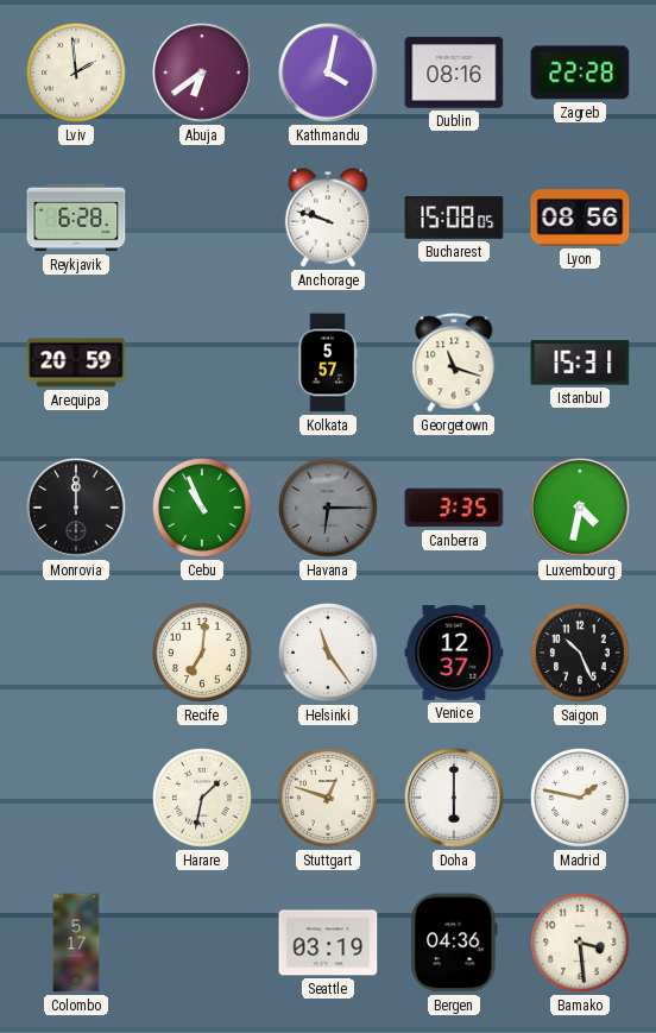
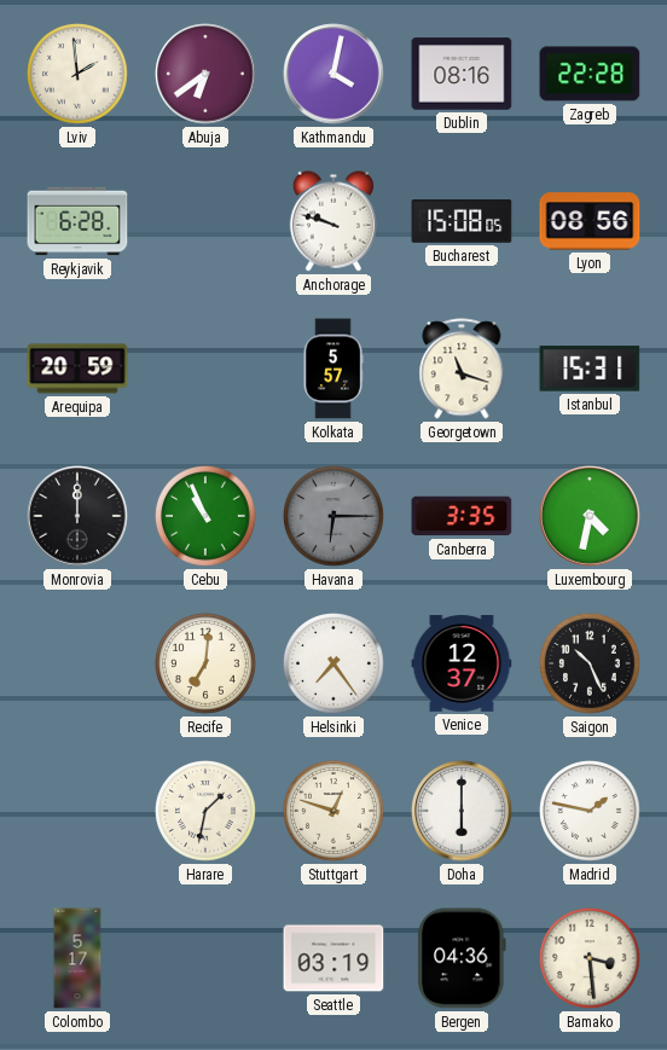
Helsinki: 11:24 -> 7:24 (335, 665)
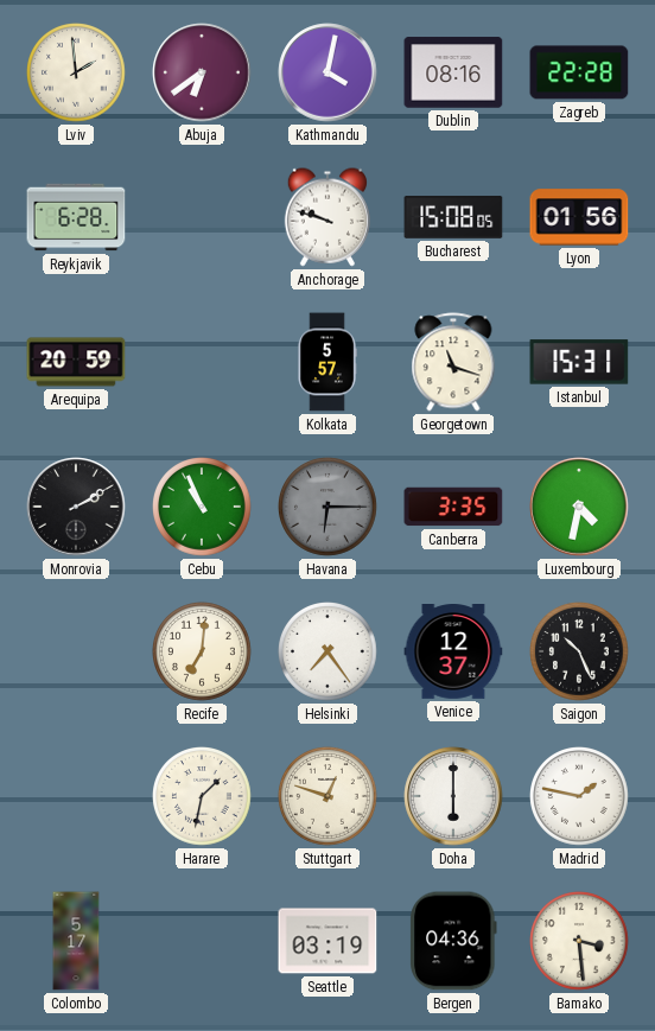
Lyon: 08:56 -> 01:56 (579, 217)
Monrovia: 12:00 -> 2:10 (76, 507)
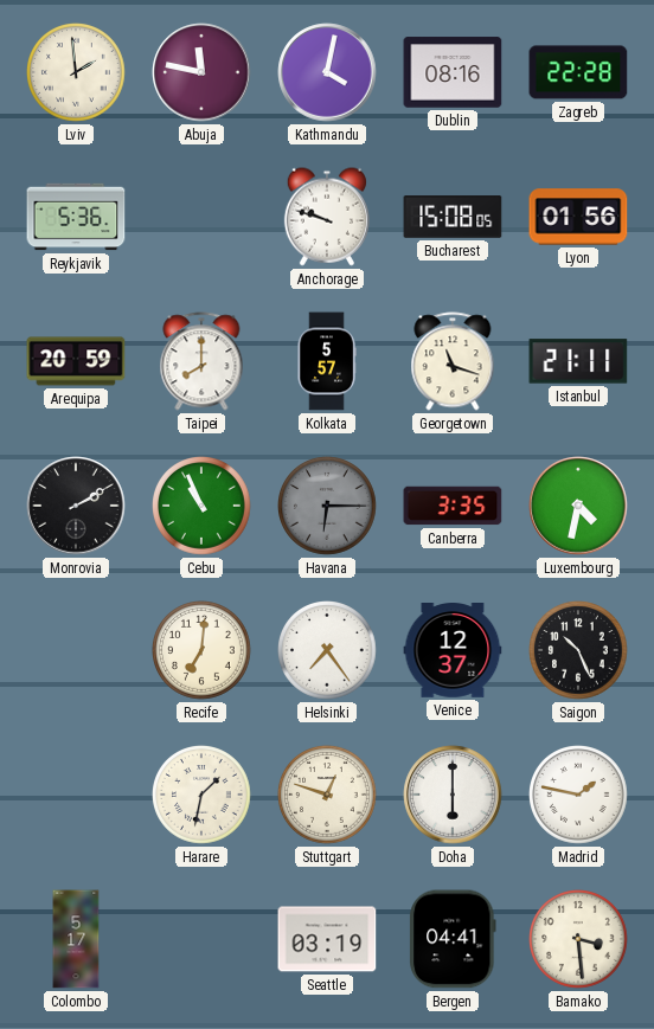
Abuja: 6:39 -> 11:47 (201, 72)
Reykjavik: 6:28 -> 5:36 (76, 217)
Taipei: none -> 8:00 (201, 361)
Istanbul: 15:31 -> 21:11 (578, 361)
Bergen: 04:36 -> 04:41 (453, 939)
